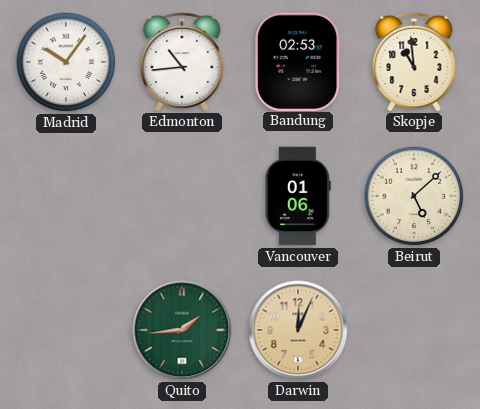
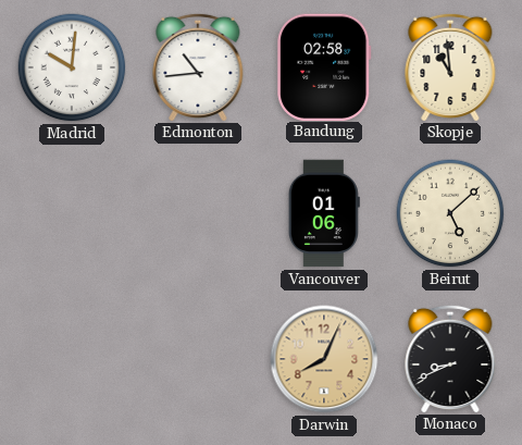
Madrid: 10:06 -> 10:01 (72, 67)
Bandung: 02:53 -> 02:58 (324, 66)
Quito: 1:44 -> none (182, 330)
Darwin: 12:04 -> 8:04 (324, 359)
Monaco: none -> 8:41 (450, 358)
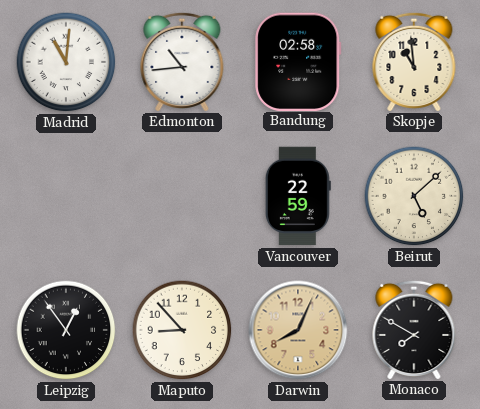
Madrid: 10:01 -> 11:01 (66, 62)
Vancouver: 01:06 -> 22:59 (298, 196)
Leipzig: none -> 12:54 (66, 330)
Maputo: none -> 8:53 (182, 330)
Monaco: 8:41 -> 7:50 (414, 329)
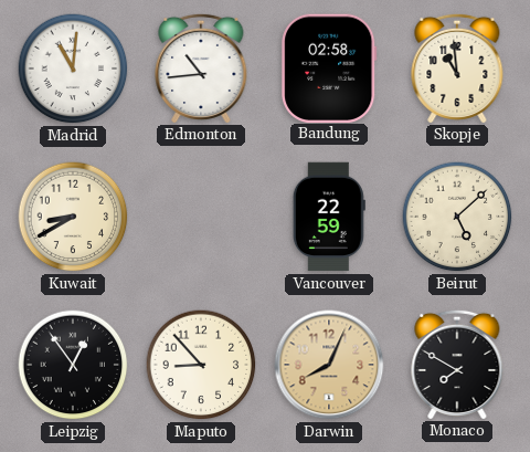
Kuwait: none -> 8:40 (73, 217)
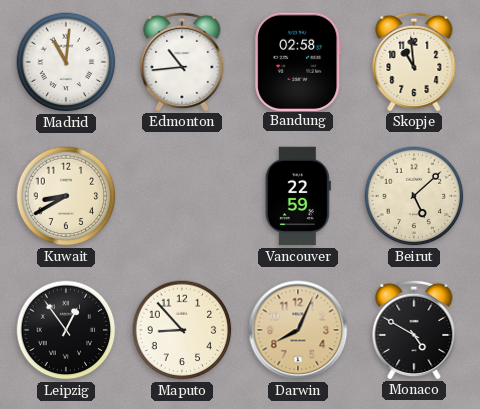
Monaco: 7:50 -> 4:50 (414, 329)
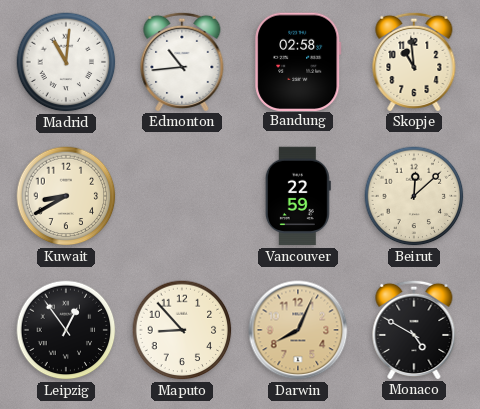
Beirut: 5:08 -> 12:08 (414, 196)
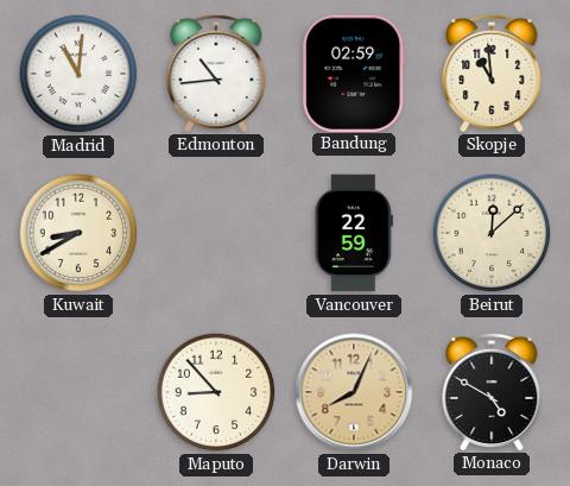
Bandung: 02:58 -> 02:59 (354, 72)
Leipzig: 12:54 -> none (66, 330)
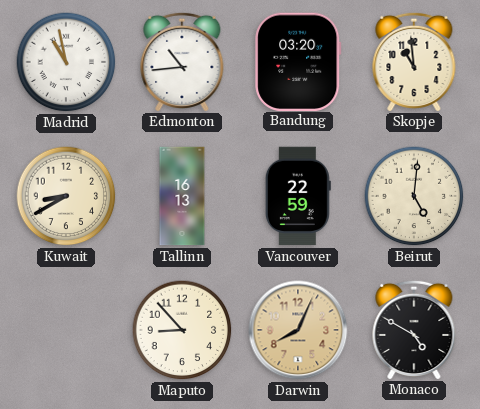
Madrid: 11:01 -> 10:58 (66, 62)
Bandung: 02:59 -> 03:20 (298, 61)
Tallinn: none -> 16:13 (182, 196)
Beirut: 12:08 -> 5:01 (414, 196)
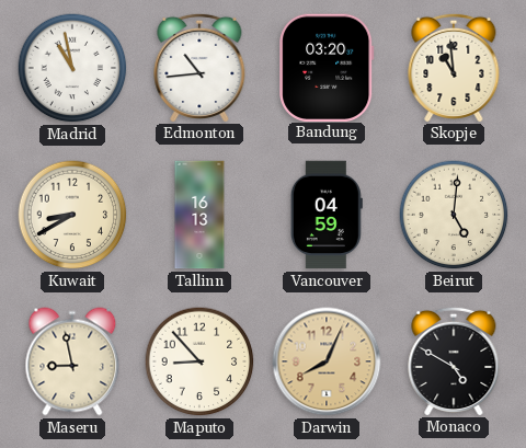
Vancouver: 22:59 -> 04:59 (327, 215)
Maseru: none -> 8:58 (72, 361)
